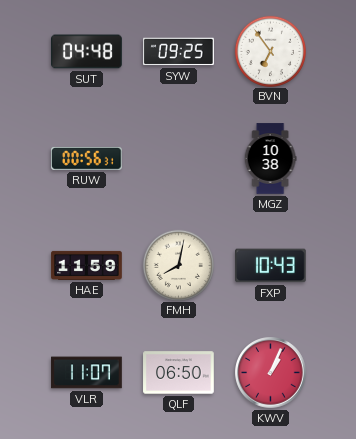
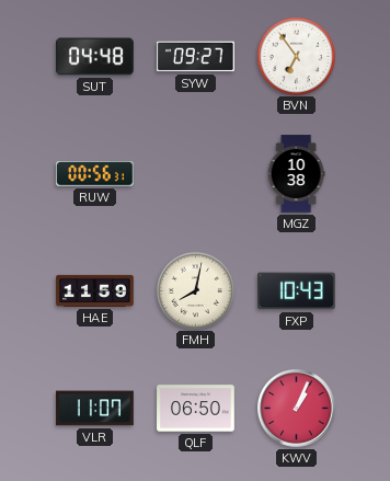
SYW: 09:25 -> 09:27 (196, 57)
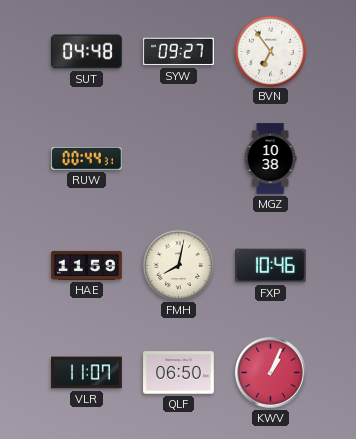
RUW: 00:56 -> 00:44 (87, 158)
FXP: 10:43 -> 10:46 (271, 266)
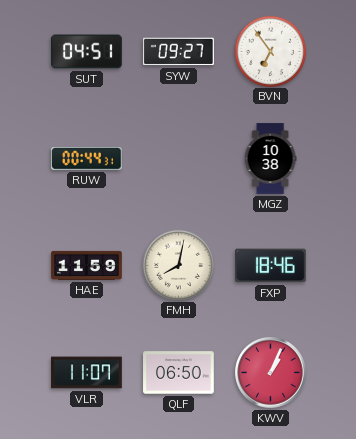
SUT: 04:48 -> 04:51 (87, 52)
FXP: 10:46 -> 18:46 (271, 266)
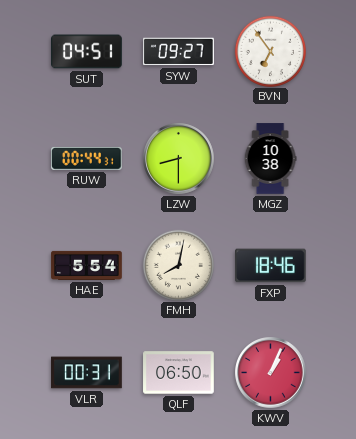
LZW: none -> 8:30 (179, 159)
HAE: 11:59 -> 5:54 (87, 265)
VLR: 11:07 -> 00:31 (87, 373)
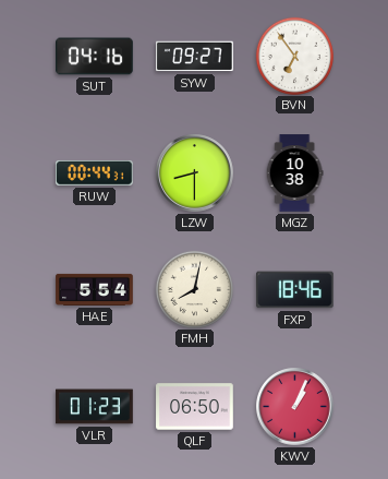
SUT: 04:51 -> 04:16 (95, 57)
VLR: 00:31 -> 01:23 (95, 407)
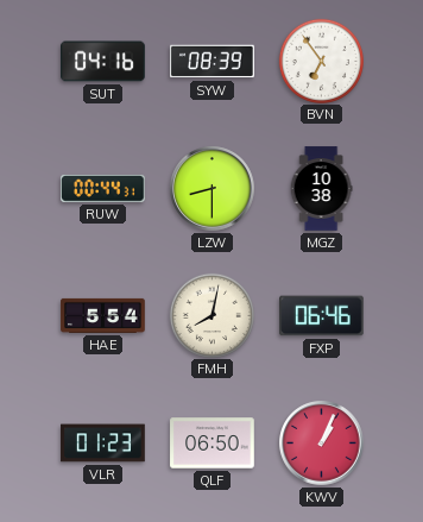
SYW: 09:27 -> 08:39 (213, 62)
FXP: 18:46 -> 06:46 (322, 316)
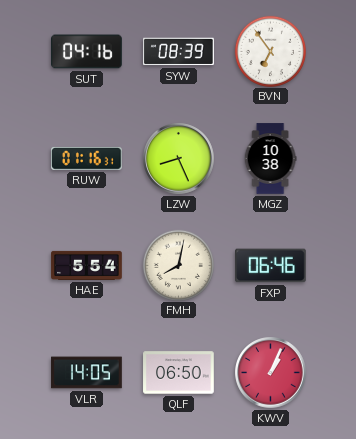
RUW: 00:44 -> 01:16 (87, 158)
LZW: 8:30 -> 8:26 (179, 159)
VLR: 01:23 -> 14:05 (87, 373)
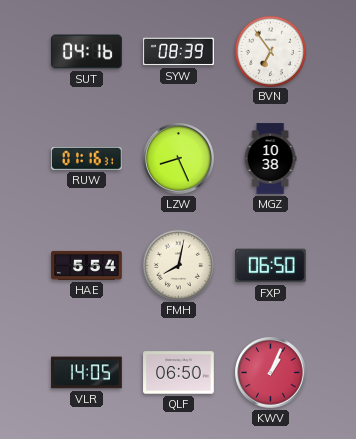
FXP: 06:46 -> 06:50 (271, 266)
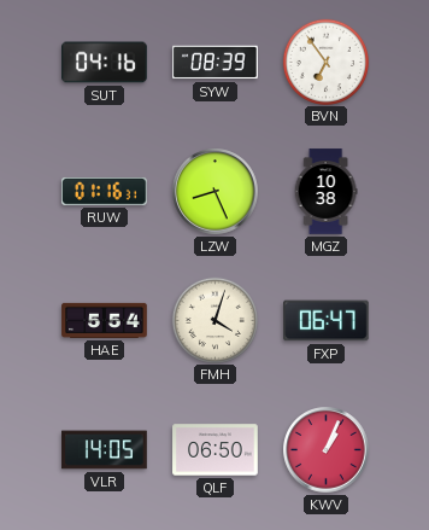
FMH: 8:02 -> 4:03 (214, 320)
FXP: 06:50 -> 06:47 (327, 321)
